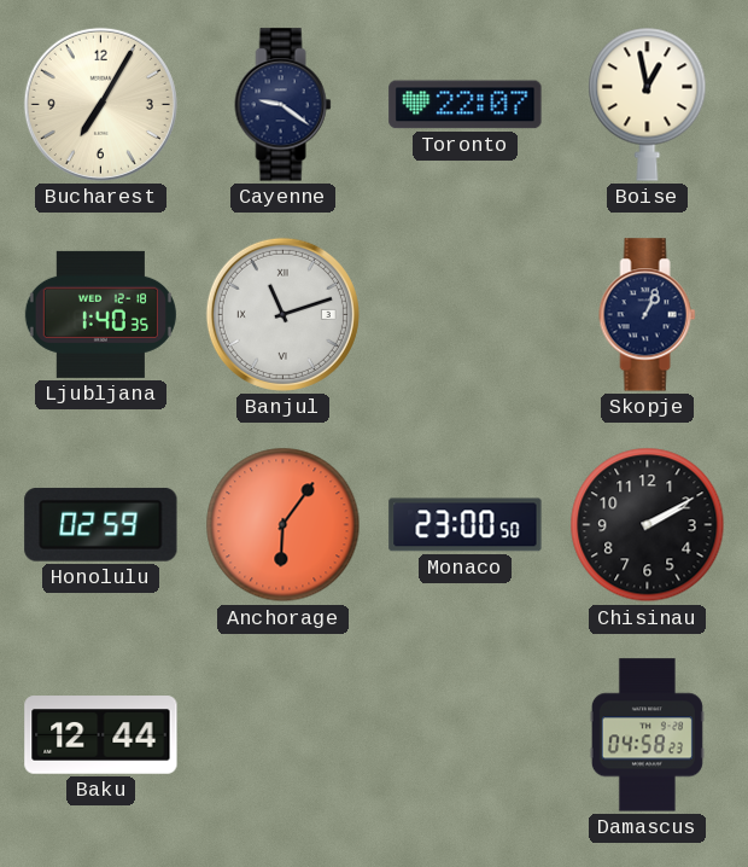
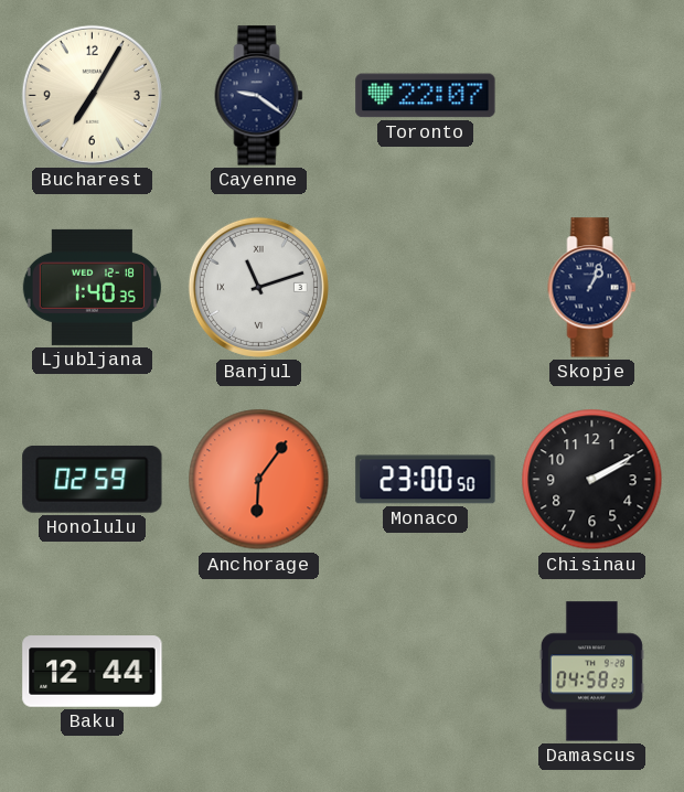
Boise: 12:58 -> none (648, 104)
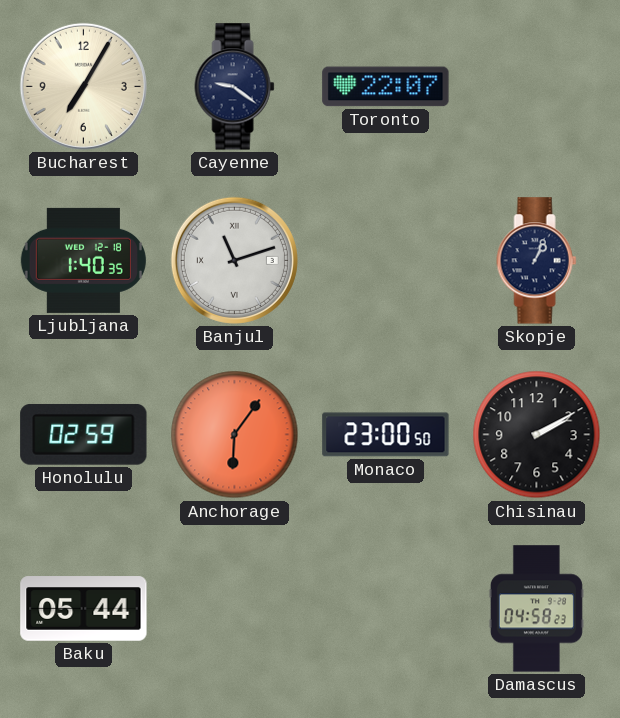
Baku: 12:44 -> 05:44 (84, 609)
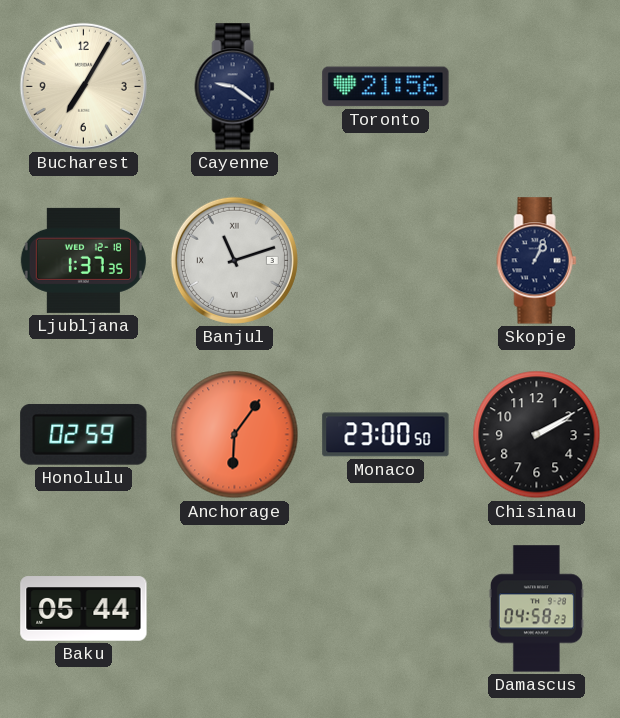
Toronto: 22:07 -> 21:56 (386, 87)
Ljubljana: 1:40 -> 1:37 (83, 260)
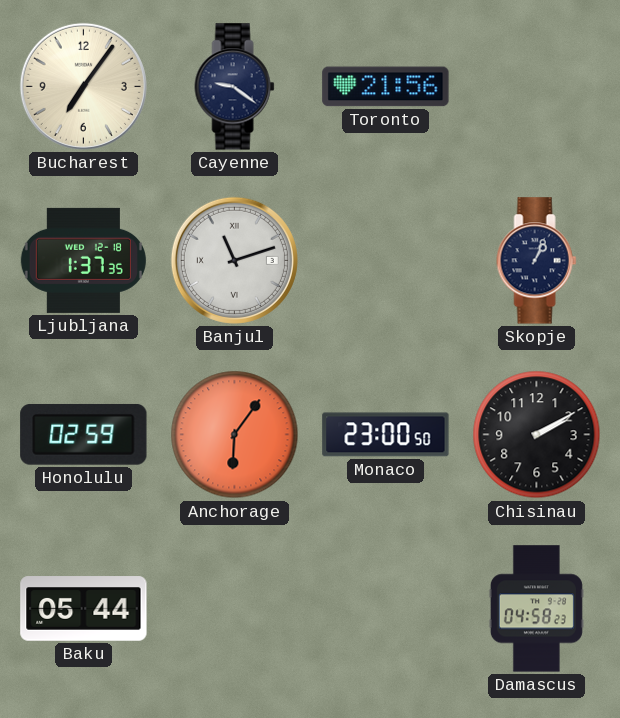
Bucharest: 7:05 -> 7:06 (83, 86)
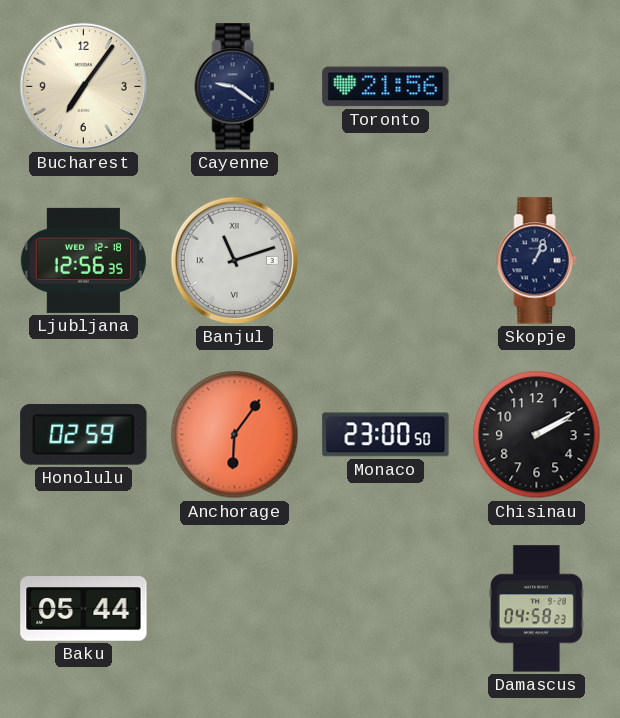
Ljubljana: 1:37 -> 12:56 (83, 260)
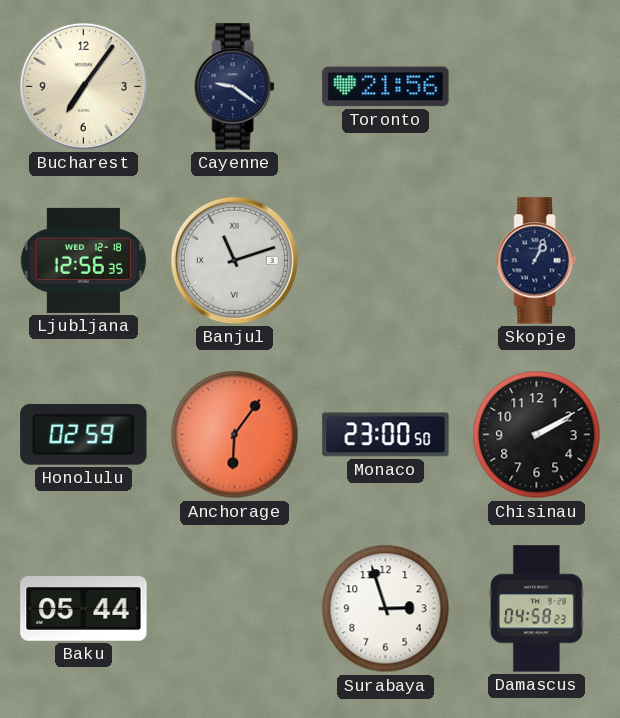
Surabaya: none -> 2:57 (386, 609)
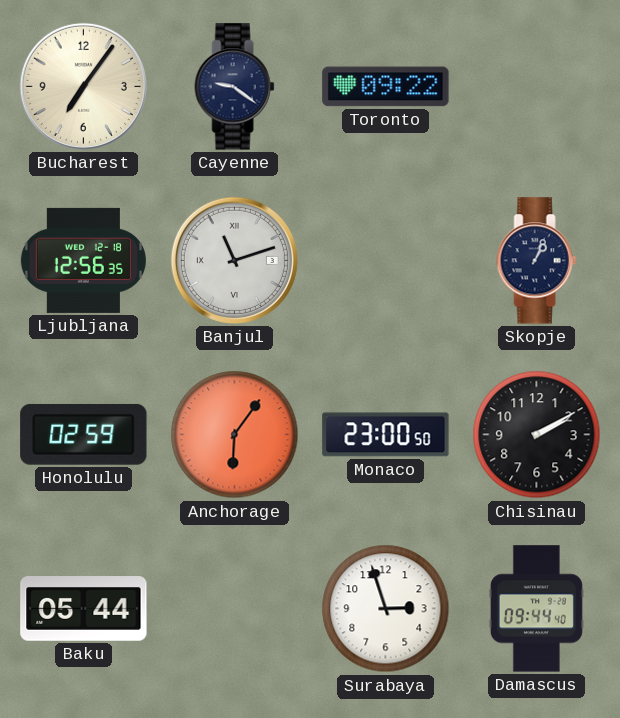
Toronto: 21:56 -> 09:22 (386, 87)
Damascus: 04:58 -> 09:44 (536, 609)
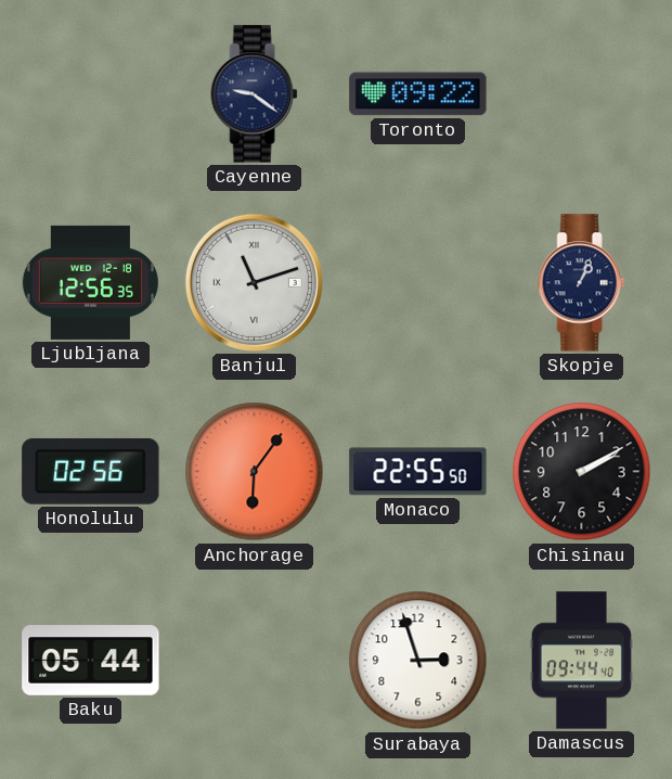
Bucharest: 7:06 -> none (83, 86)
Honolulu: 02:59 -> 02:56 (91, 471)
Monaco: 23:00 -> 22:55 (418, 472)
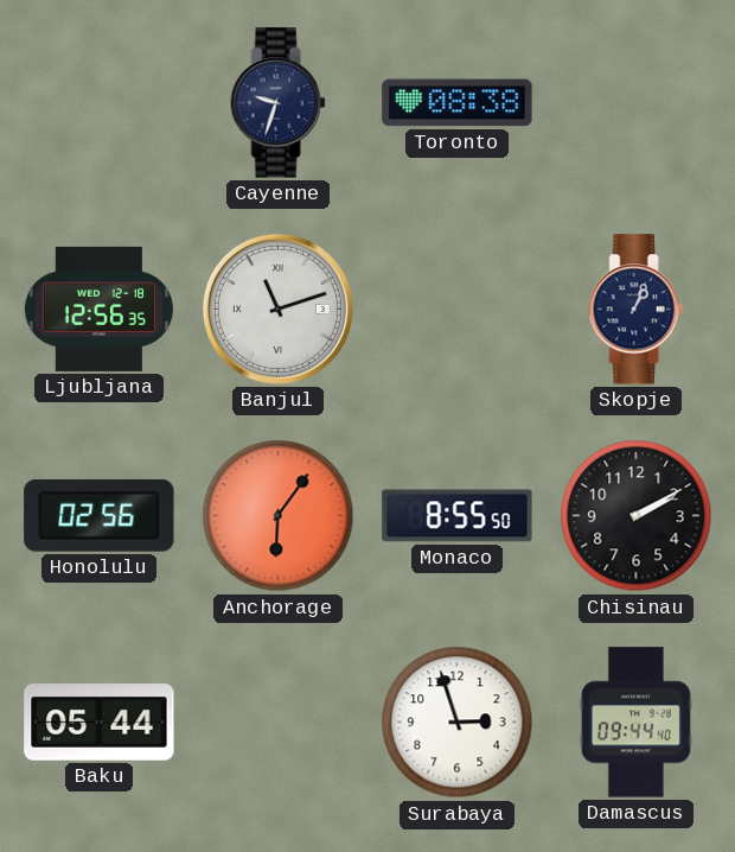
Cayenne: 9:21 -> 9:33 (279, 103)
Toronto: 09:22 -> 08:38 (458, 103)
Monaco: 22:55 -> 8:55 (458, 516)
